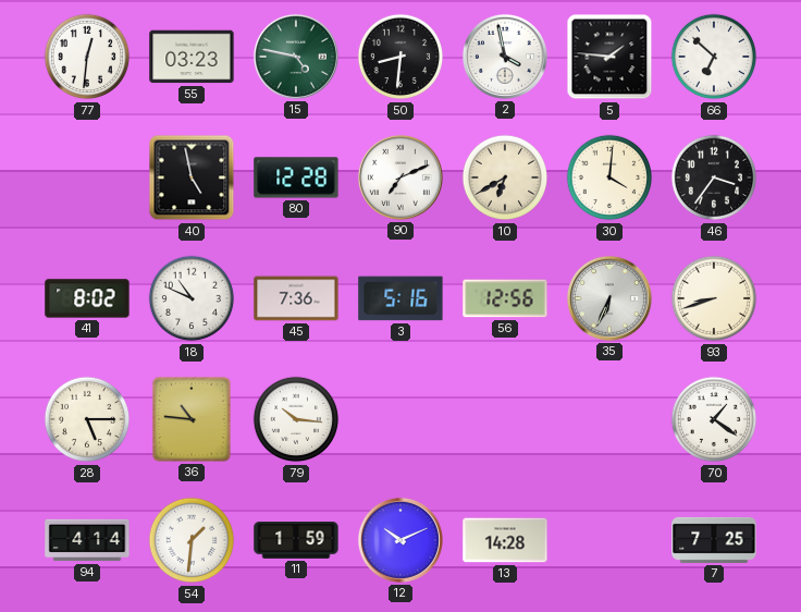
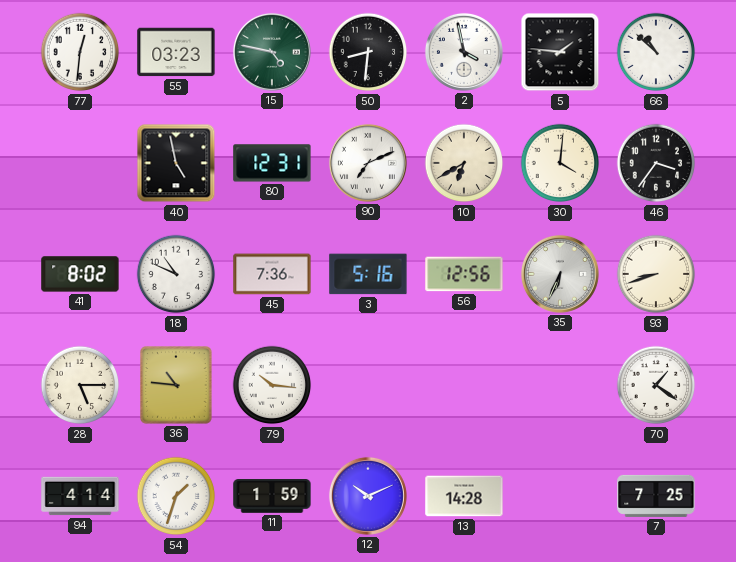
66: 6:52 -> 10:52 (656, 52)
80: 12:28 -> 12:31 (272, 163)
54: 1:31 -> 1:33 (176, 496)
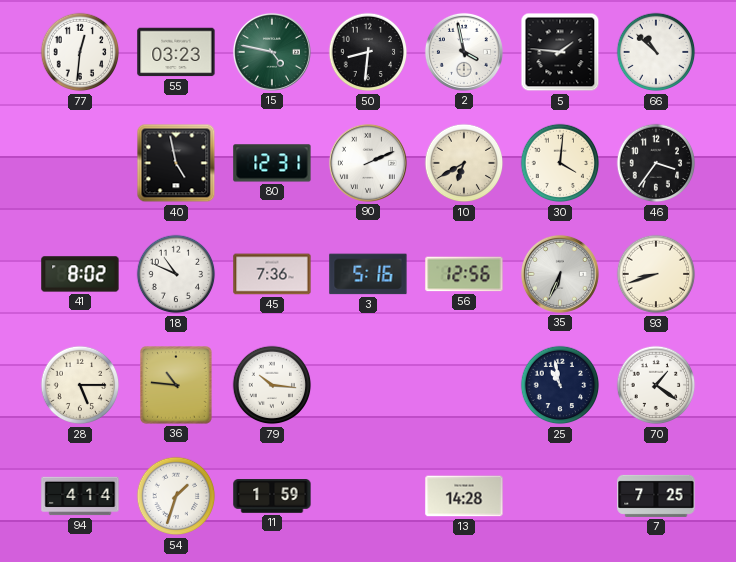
90: 7:11 -> 2:11 (368, 163)
25: none -> 10:58 (560, 385)
12: 10:11 -> none (368, 496)
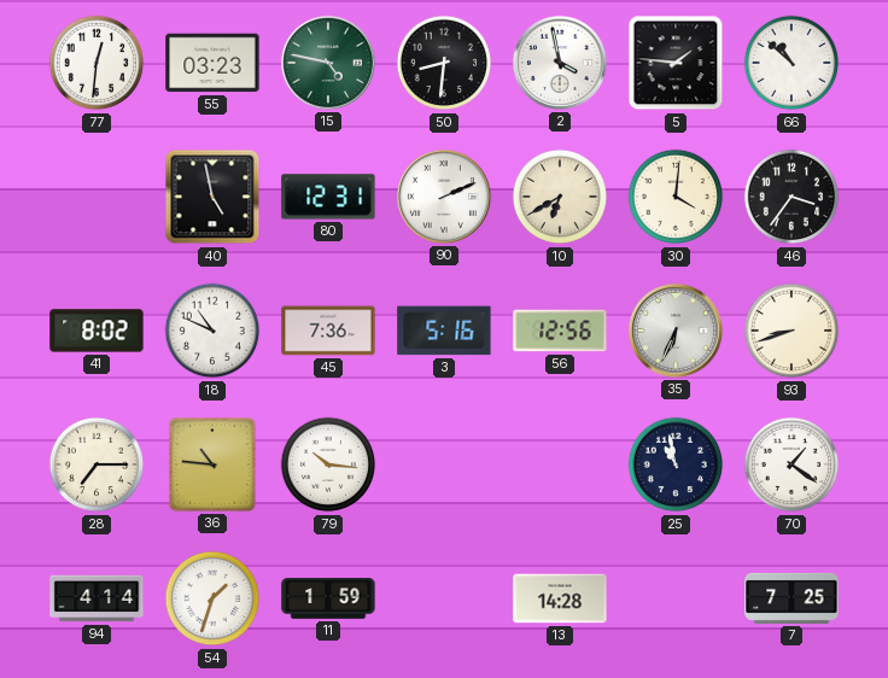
28: 5:15 -> 7:15 (97, 464)
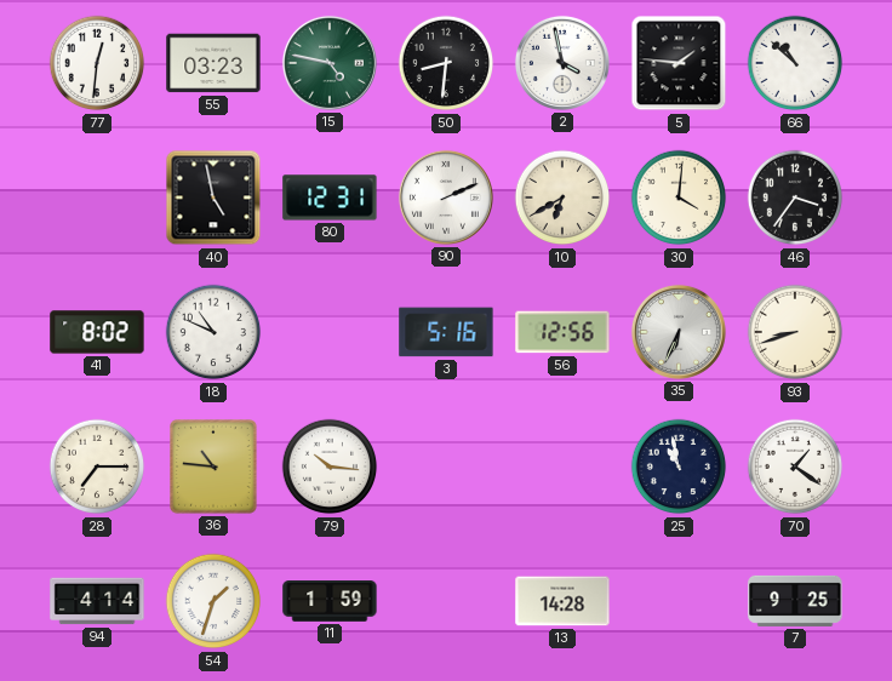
45: 7:36 -> none (328, 331)
7: 7:25 -> 9:25 (795, 601)
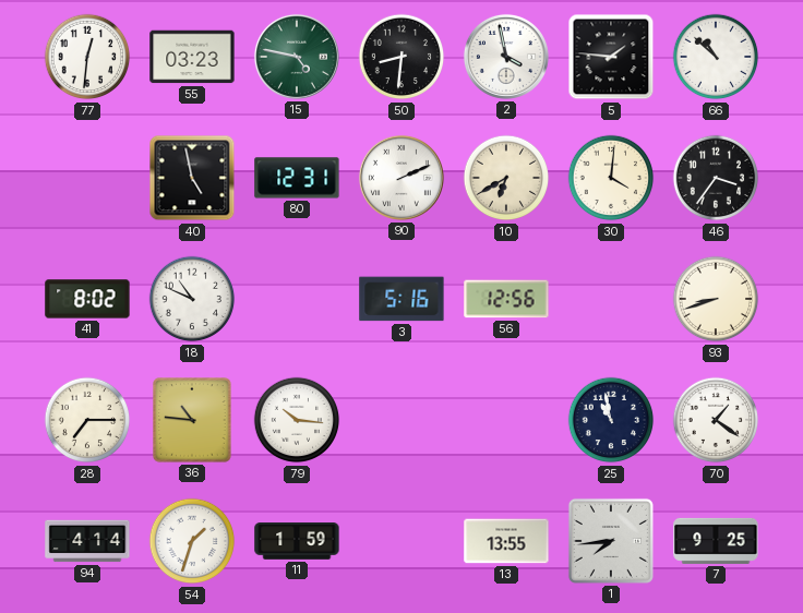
35: 6:34 -> none (679, 332)
13: 14:28 -> 13:55 (506, 541)
1: none -> 7:44 (611, 541)
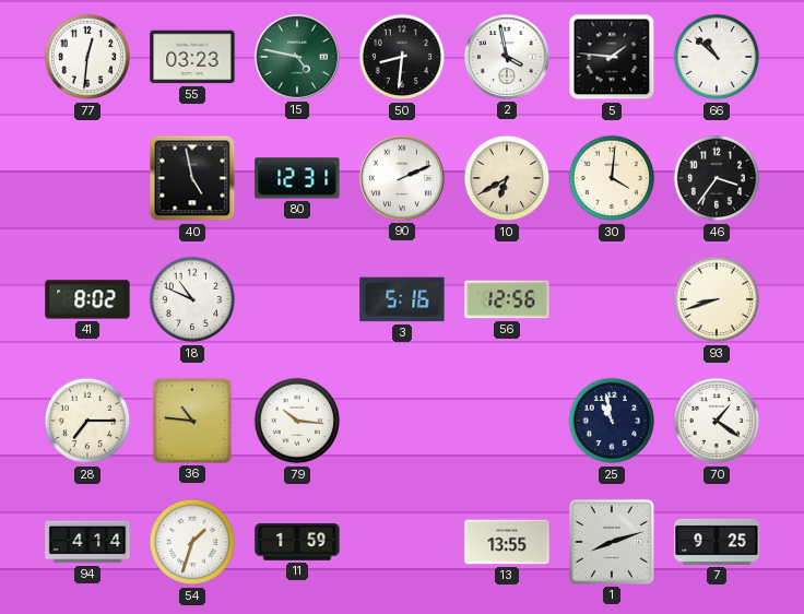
1: 7:44 -> 8:12 (612, 542)
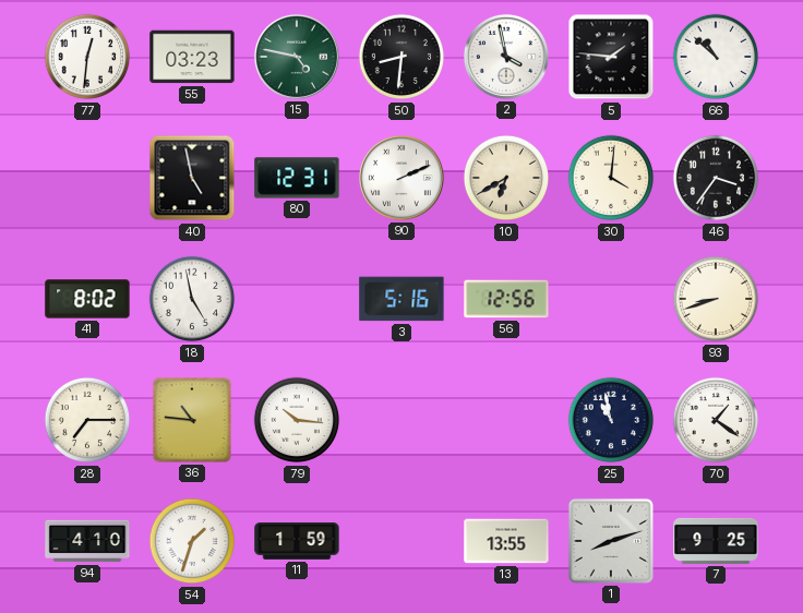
18: 10:49 -> 4:58 (192, 299)
94: 4:14 -> 4:10 (87, 541)
